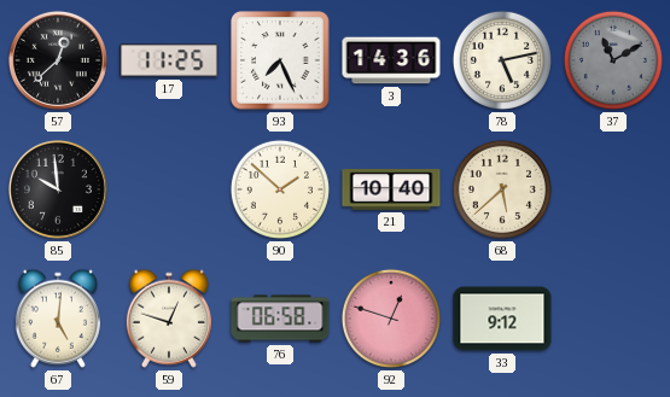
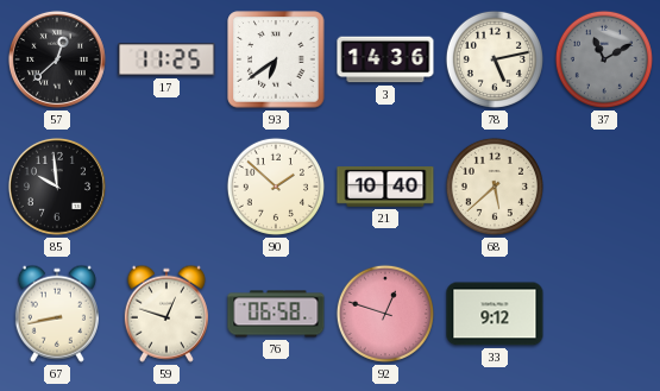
93: 7:26 -> 6:39 (276, 59)
67: 5:01 -> 8:43 (57, 314)
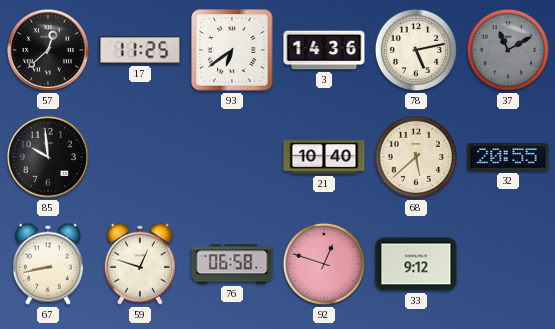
90: 1:52 -> none (276, 187)
32: none -> 20:55 (508, 158)
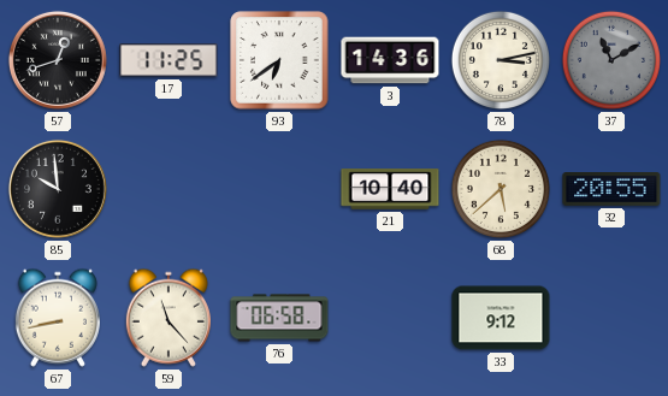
57: 12:38 -> 12:42 (58, 60)
78: 5:13 -> 3:13 (501, 60)
59: 12:48 -> 11:23 (169, 318)
92: 12:48 -> none (324, 264)
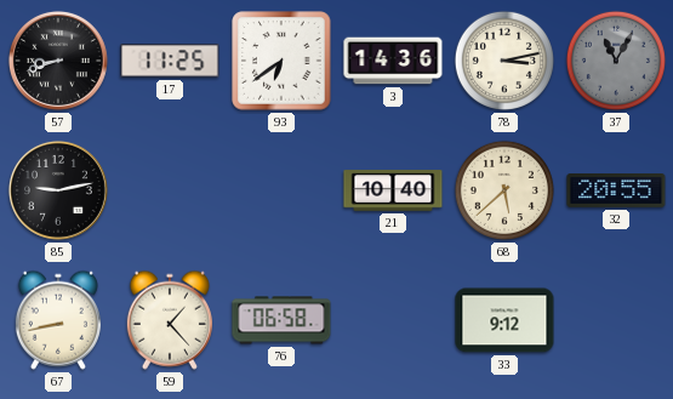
57: 12:42 -> 8:42 (58, 61)
37: 11:10 -> 11:05 (616, 61)
85: 9:59 -> 9:13 (58, 190)
59: 11:23 -> 1:23 (170, 320)
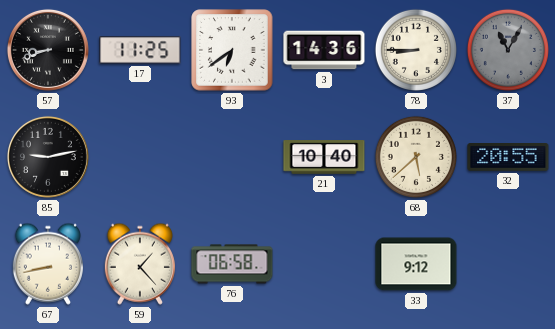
78: 3:13 -> 8:45 (416, 50)
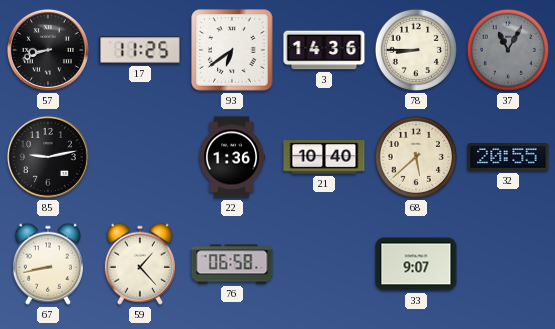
22: none -> 1:36 (232, 157)
33: 9:12 -> 9:07 (416, 264)
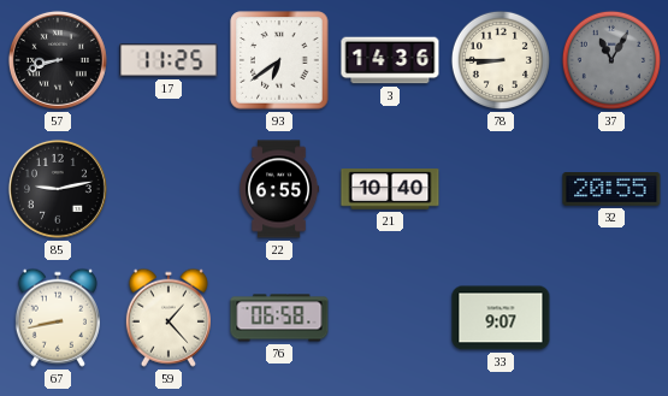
22: 1:36 -> 6:55 (279, 189)
68: 5:38 -> none (416, 157)
